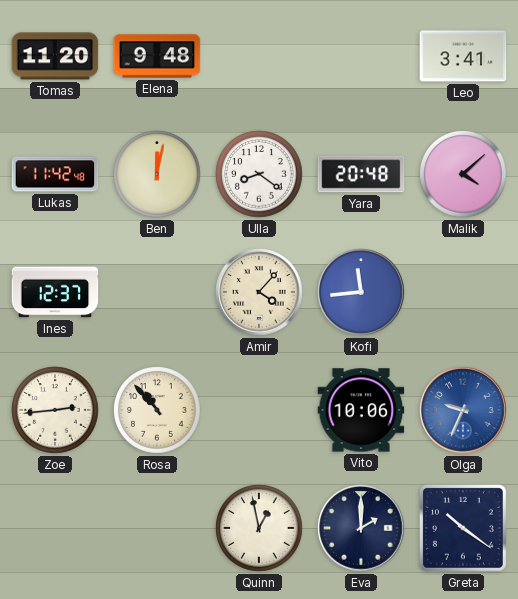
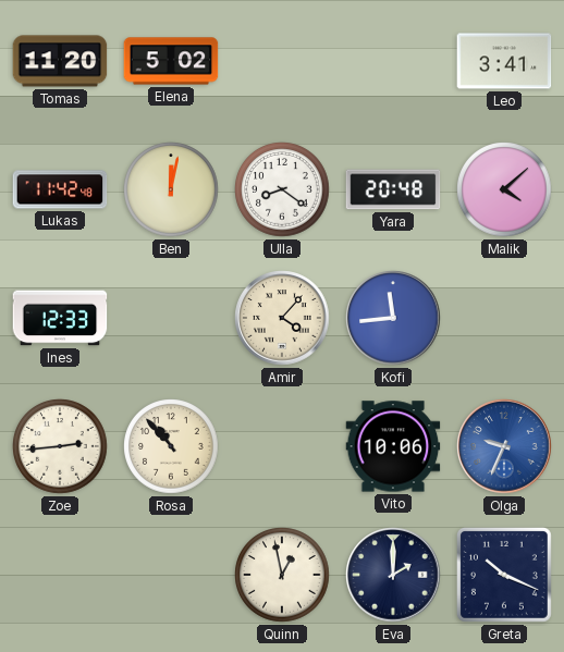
Elena: 9:48 -> 5:02 (171, 61)
Ines: 12:37 -> 12:33 (60, 318)
Greta: 10:21 -> 10:19 (504, 575)
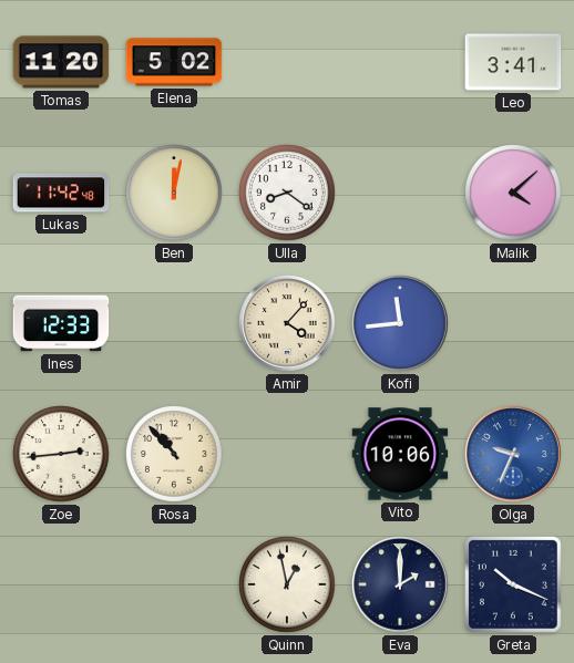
Yara: 20:48 -> none (393, 189)
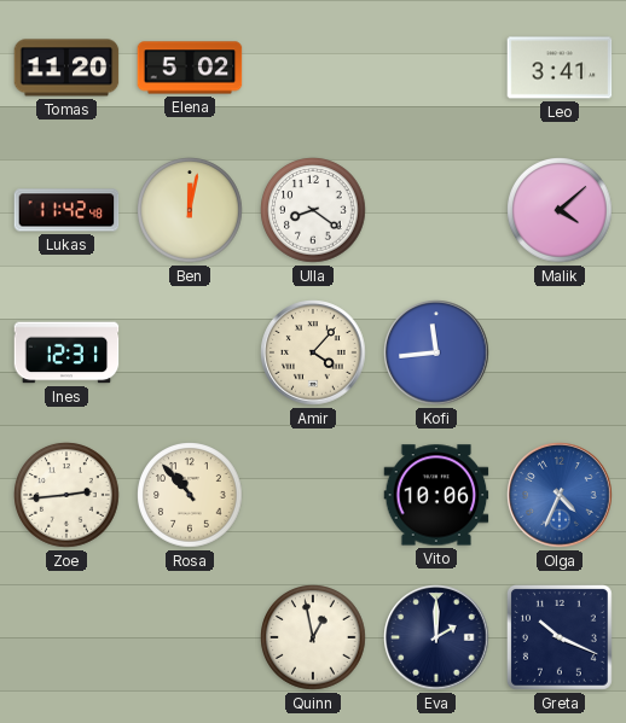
Ines: 12:33 -> 12:31 (66, 352)
Olga: 9:34 -> 4:34 (560, 495)
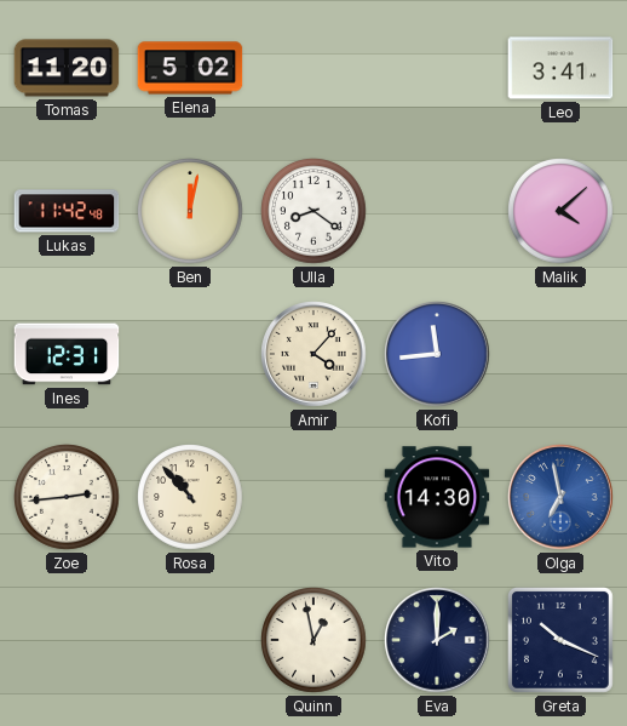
Vito: 10:06 -> 14:30 (437, 497)
Olga: 4:34 -> 6:58 (560, 497)
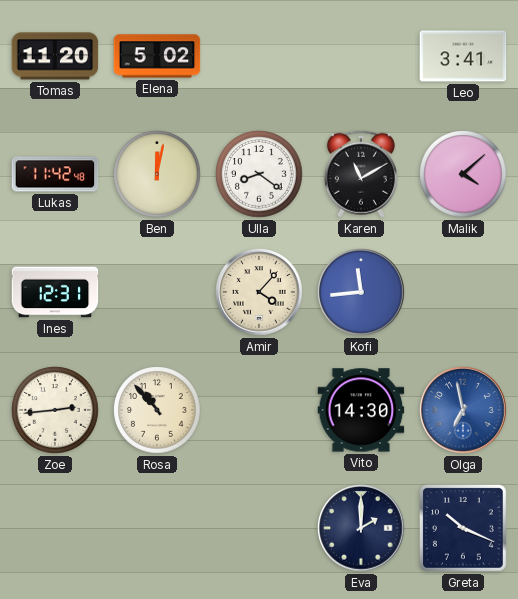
Karen: none -> 11:10 (361, 174)
Quinn: 12:58 -> none (313, 640)
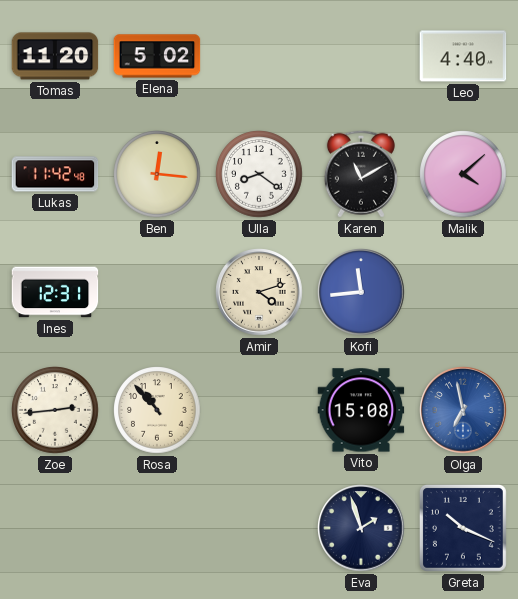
Leo: 3:41 -> 4:40 (463, 56)
Ben: 12:02 -> 12:16 (157, 174)
Amir: 4:07 -> 4:12 (259, 292)
Vito: 14:30 -> 15:08 (361, 410)
Eva: 2:00 -> 1:57 (361, 528)
